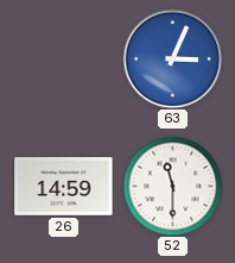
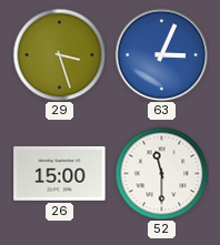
29: none -> 3:27 (59, 54)
26: 14:59 -> 15:00 (60, 174)
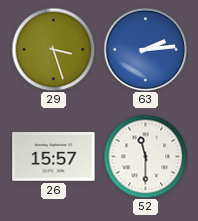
63: 3:04 -> 2:14 (145, 49)
26: 15:00 -> 15:57 (54, 157)
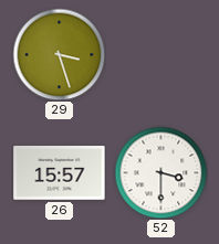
63: 2:14 -> none (145, 49)
52: 11:30 -> 3:30 (160, 172)
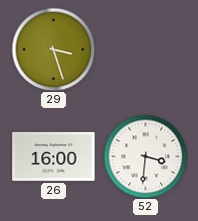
26: 15:57 -> 16:00 (54, 157)
52: 3:30 -> 3:31 (145, 156)
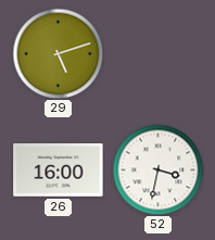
29: 3:27 -> 5:12 (58, 53)
52: 3:31 -> 3:32 (157, 169)
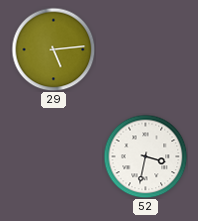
29: 5:12 -> 5:14 (53, 49)
26: 16:00 -> none (59, 170)
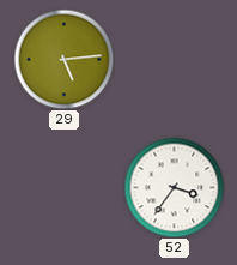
52: 3:32 -> 3:36 (174, 187)
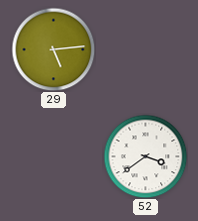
52: 3:36 -> 3:39 (145, 156)
